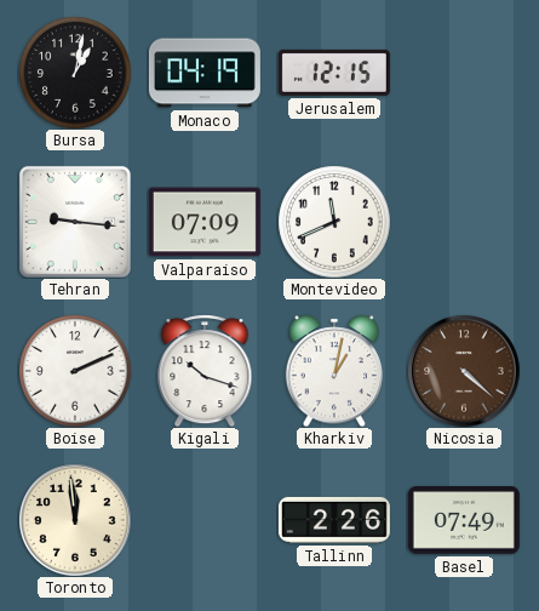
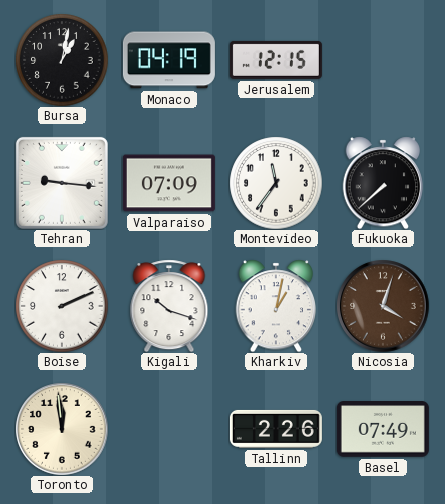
Montevideo: 11:41 -> 11:36 (276, 183)
Fukuoka: none -> 7:38 (383, 183)
Nicosia: 4:22 -> 4:03 (383, 306)
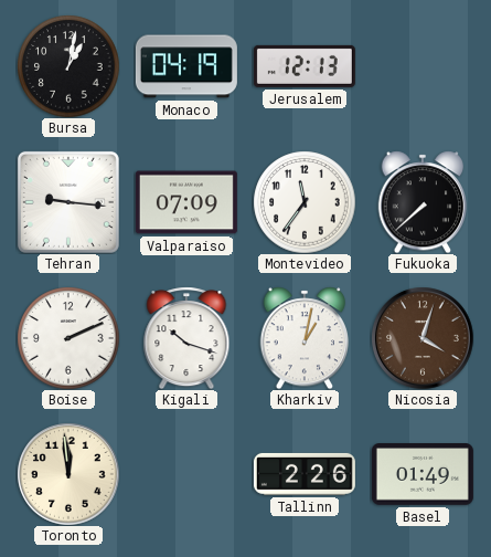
Jerusalem: 12:15 -> 12:13 (305, 66)
Basel: 07:49 -> 01:49 (423, 475)
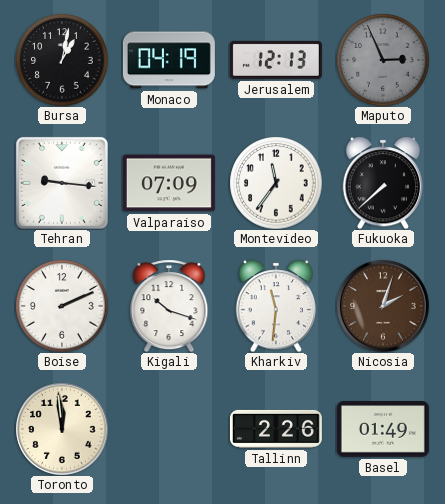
Maputo: none -> 2:56 (383, 60)
Kharkiv: 1:02 -> 11:31 (276, 306)
Nicosia: 4:03 -> 2:03 (383, 306)
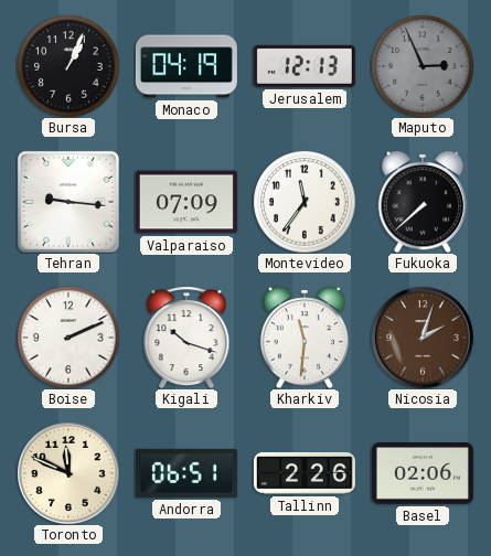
Bursa: 1:02 -> 1:04 (68, 66)
Toronto: 11:59 -> 11:49 (68, 473)
Andorra: none -> 06:51 (186, 473)
Basel: 01:49 -> 02:06 (423, 474)
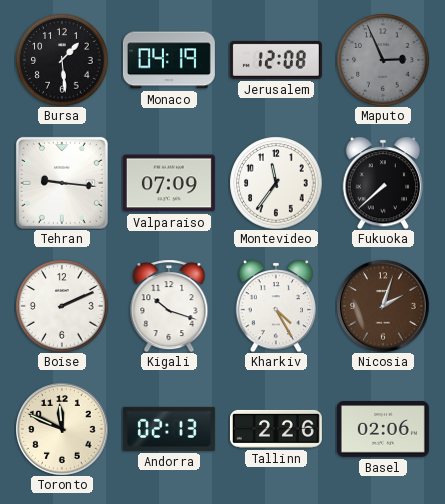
Bursa: 1:04 -> 1:29 (62, 60)
Jerusalem: 12:13 -> 12:08 (276, 60)
Kharkiv: 11:31 -> 4:25 (276, 306)
Andorra: 06:51 -> 02:13 (169, 429)
